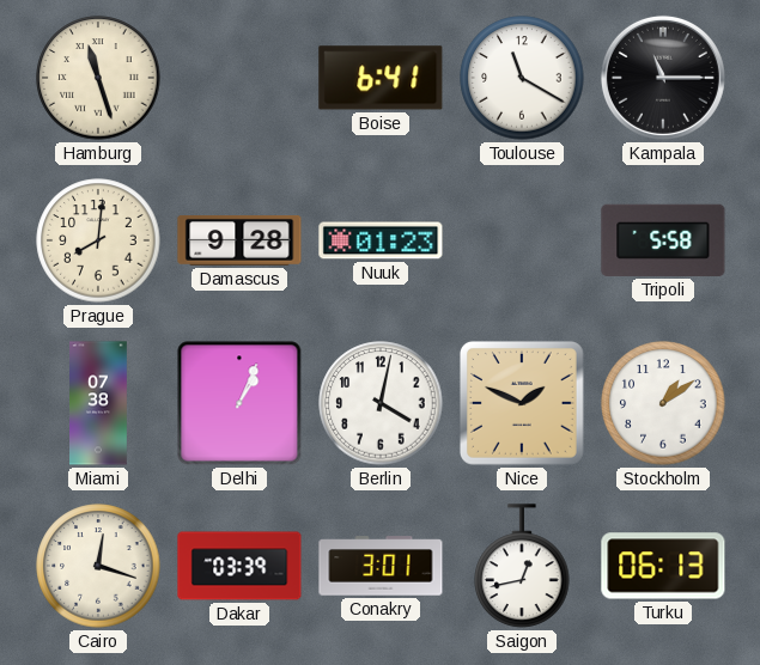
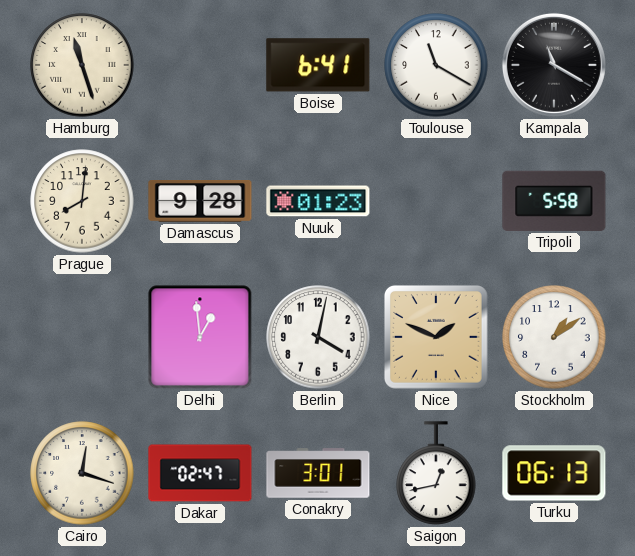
Kampala: 11:15 -> 11:20 (554, 65)
Miami: 07:38 -> none (99, 403)
Delhi: 1:04 -> 12:59 (200, 337)
Dakar: 03:39 -> 02:47 (200, 473)
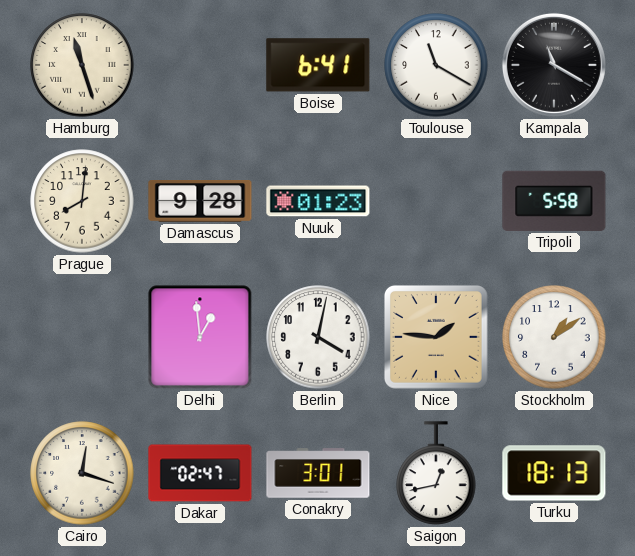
Nice: 1:49 -> 1:46 (436, 337)
Turku: 06:13 -> 18:13 (554, 473)
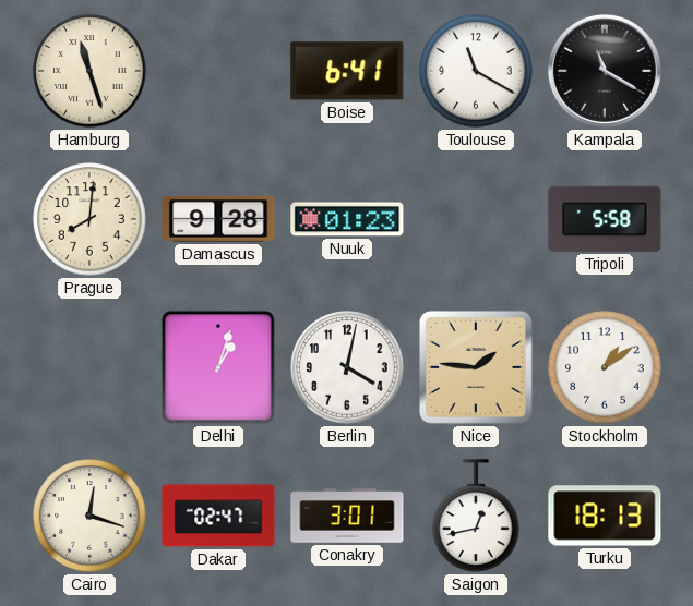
Delhi: 12:59 -> 1:03 (218, 367)
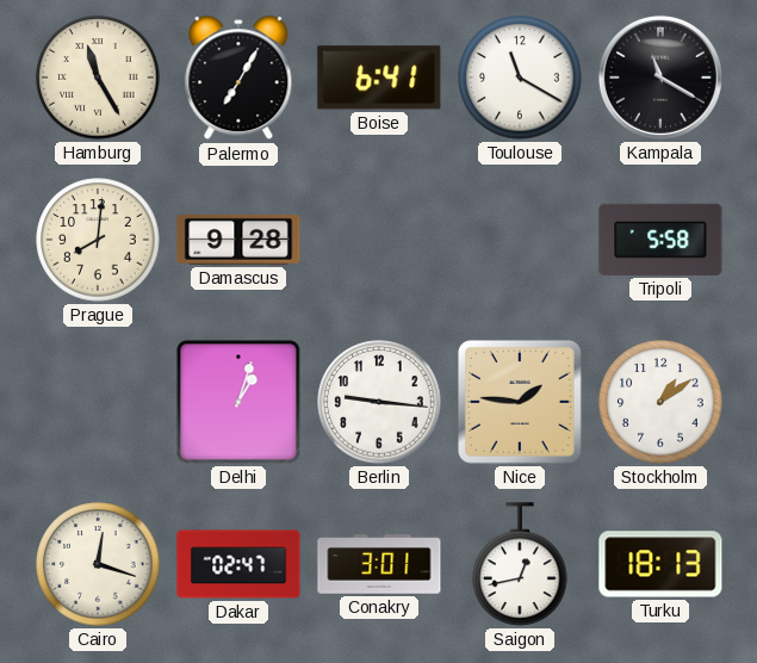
Hamburg: 11:27 -> 11:25 (98, 78)
Palermo: none -> 7:05 (238, 79)
Nuuk: 01:23 -> none (347, 219)
Berlin: 4:02 -> 9:16 (379, 402)
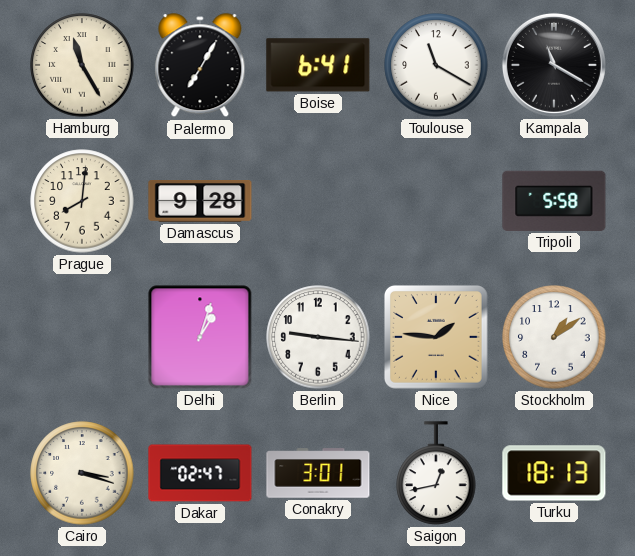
Cairo: 12:18 -> 3:18 (82, 473)
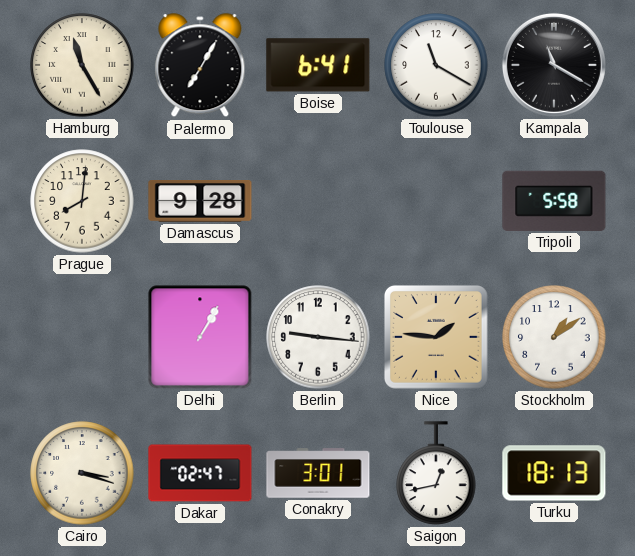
Delhi: 1:03 -> 1:05 (200, 337)
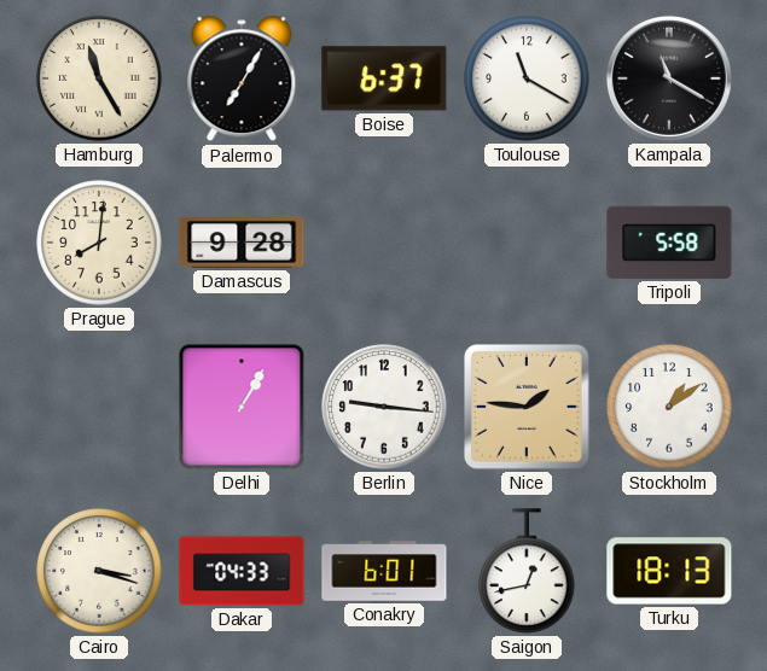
Boise: 6:41 -> 6:37 (384, 78)
Dakar: 02:47 -> 04:33 (242, 571)
Conakry: 3:01 -> 6:01 (384, 571)
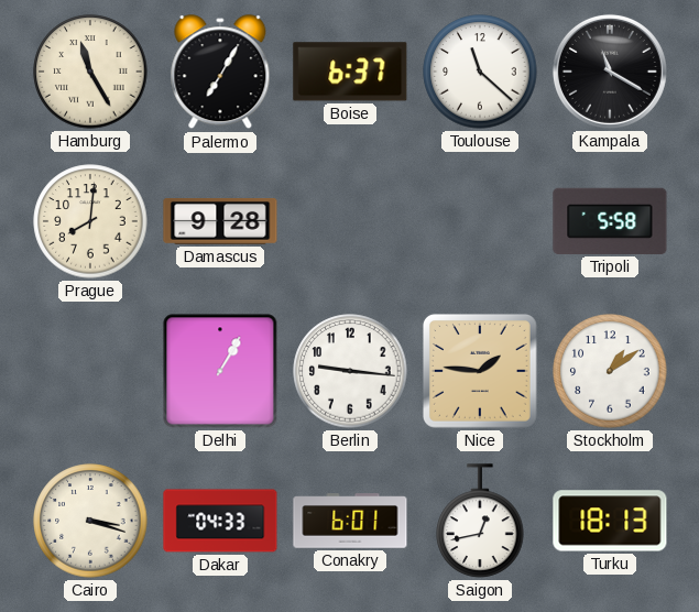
Toulouse: 11:20 -> 11:22 (480, 72)
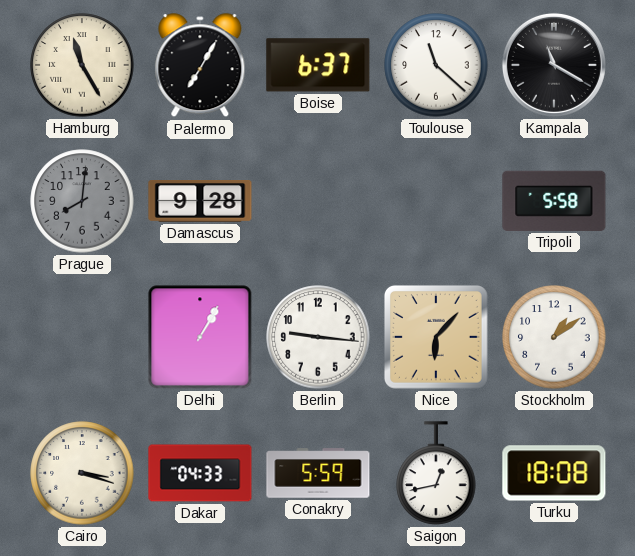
Prague dial: cream -> grey (82, 201)
Nice: 1:46 -> 6:07 (436, 337)
Conakry: 6:01 -> 5:59 (318, 473)
Turku: 18:13 -> 18:08 (554, 473)
